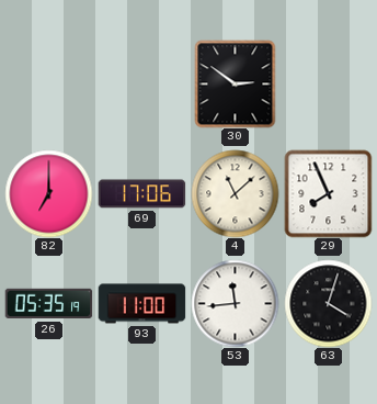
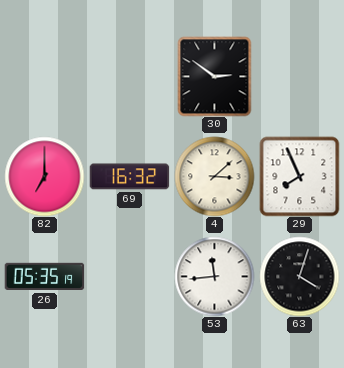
69: 17:06 -> 16:32 (129, 177)
4: 11:08 -> 3:08 (214, 176)
93: 11:00 -> none (141, 304)
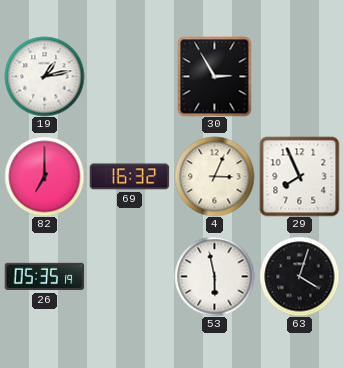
19: none -> 1:13 (44, 76)
30: 2:51 -> 2:55 (215, 76)
4: 3:08 -> 3:04 (214, 176)
53: 11:44 -> 5:58 (214, 276)
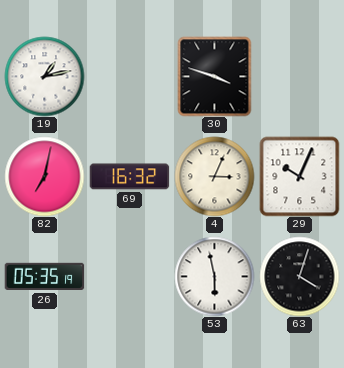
30: 2:55 -> 3:48 (215, 76)
82: 7:00 -> 7:02 (44, 176)
29: 7:56 -> 10:04 (299, 176)
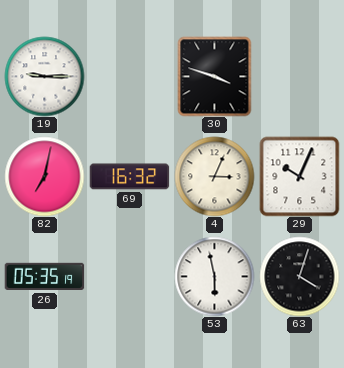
19: 1:13 -> 9:15 (44, 76)
